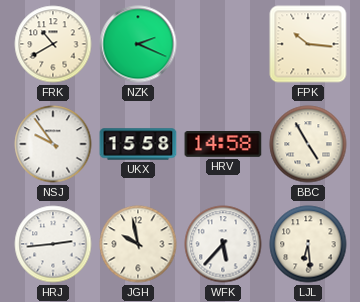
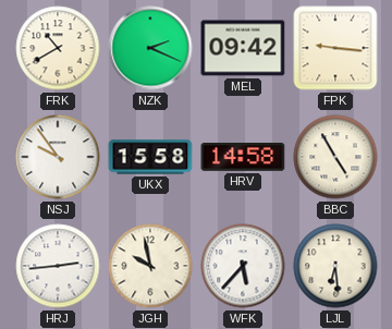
MEL: none -> 09:42 (243, 48)
FPK: 10:16 -> 9:16 (335, 48)
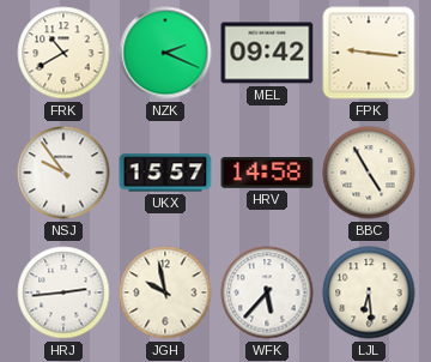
UKX: 15:58 -> 15:57 (165, 173)
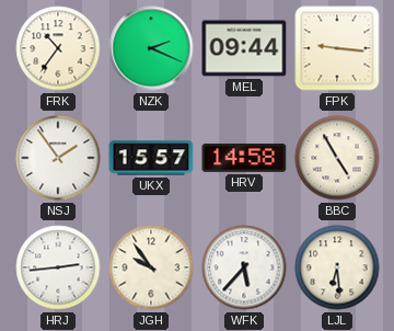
FRK: 10:40 -> 10:36 (58, 48)
MEL: 09:42 -> 09:44 (244, 48)
NSJ: 9:54 -> 1:54 (58, 158)
JGH: 9:58 -> 9:54 (151, 267)
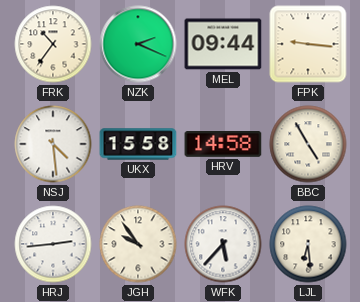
NSJ: 1:54 -> 4:29 (53, 144)
UKX: 15:57 -> 15:58 (138, 144)
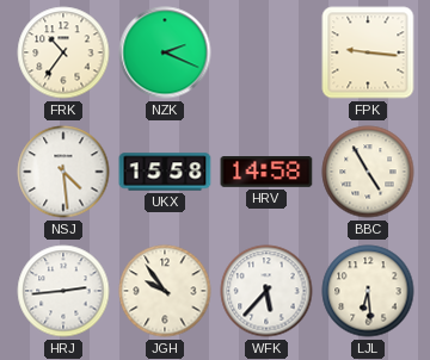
MEL: 09:44 -> none (223, 44)
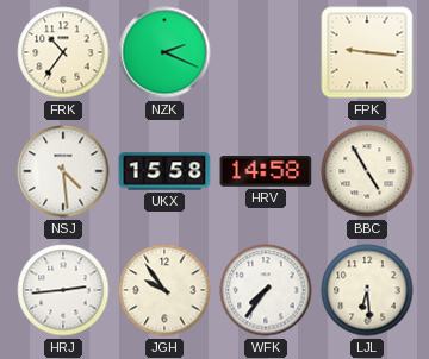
WFK: 5:37 -> 7:36 (266, 290)
